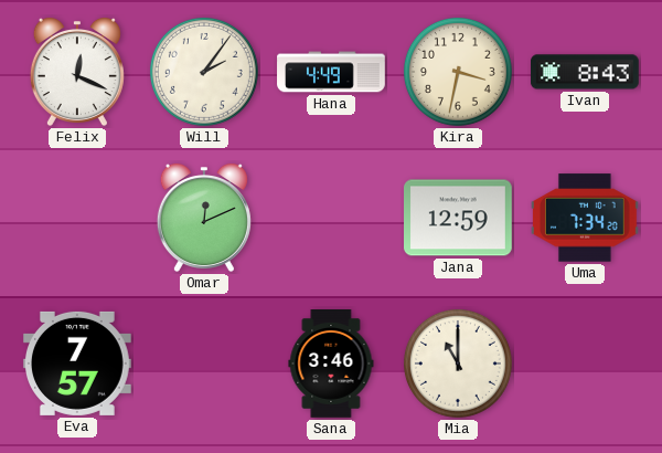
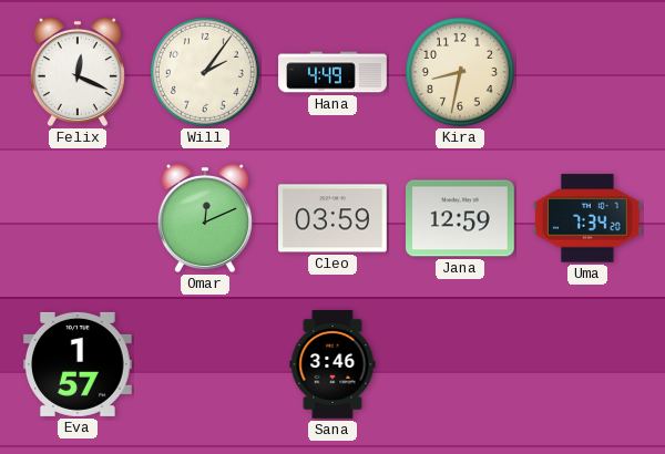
Kira: 3:32 -> 8:32 (460, 72)
Ivan: 8:43 -> none (585, 72)
Cleo: none -> 03:59 (334, 218)
Eva: 7:57 -> 1:57 (78, 364)
Mia: 11:00 -> none (458, 364)
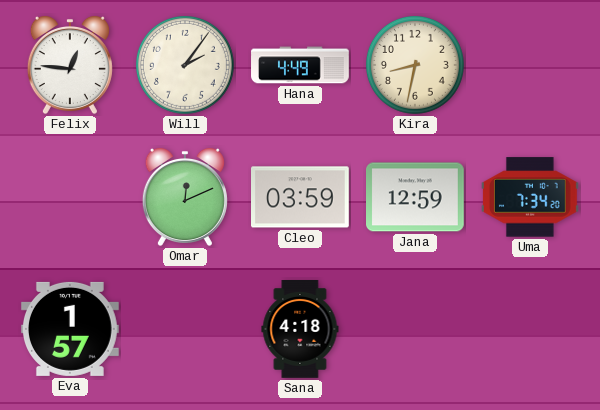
Felix: 12:19 -> 12:46 (70, 65)
Sana: 3:46 -> 4:18 (300, 330)
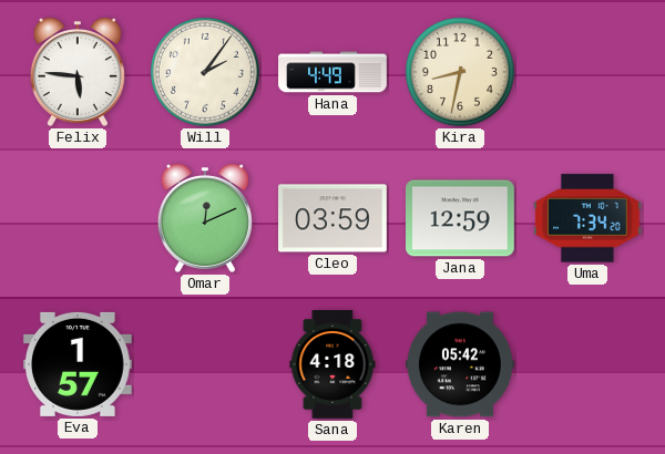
Felix: 12:46 -> 5:46 (78, 72)
Karen: none -> 05:42 (461, 364)
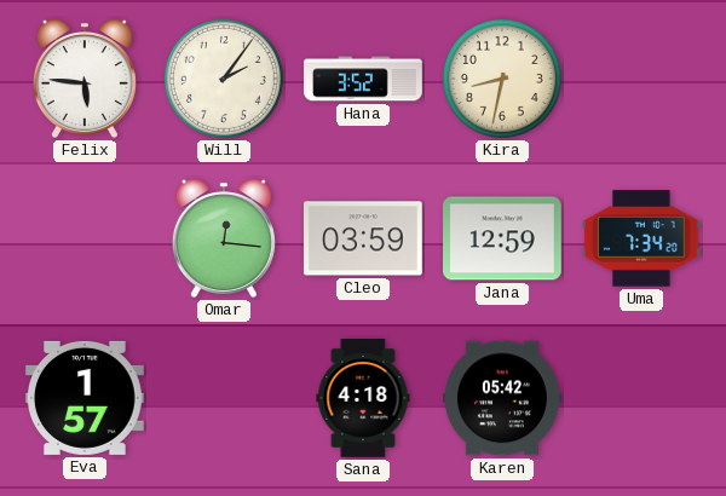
Hana: 4:49 -> 3:52 (363, 79)
Omar: 12:11 -> 12:16 (224, 238)
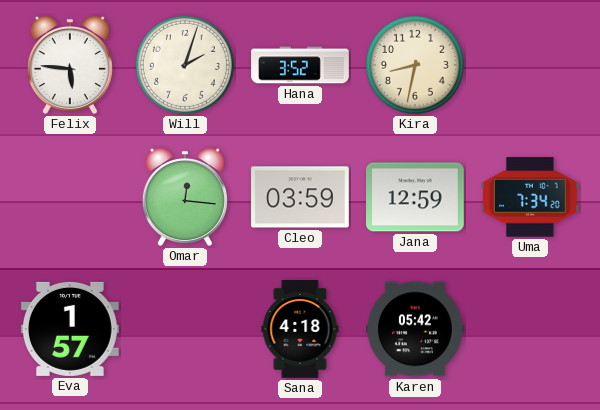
Will: 2:06 -> 2:03 (185, 65)
